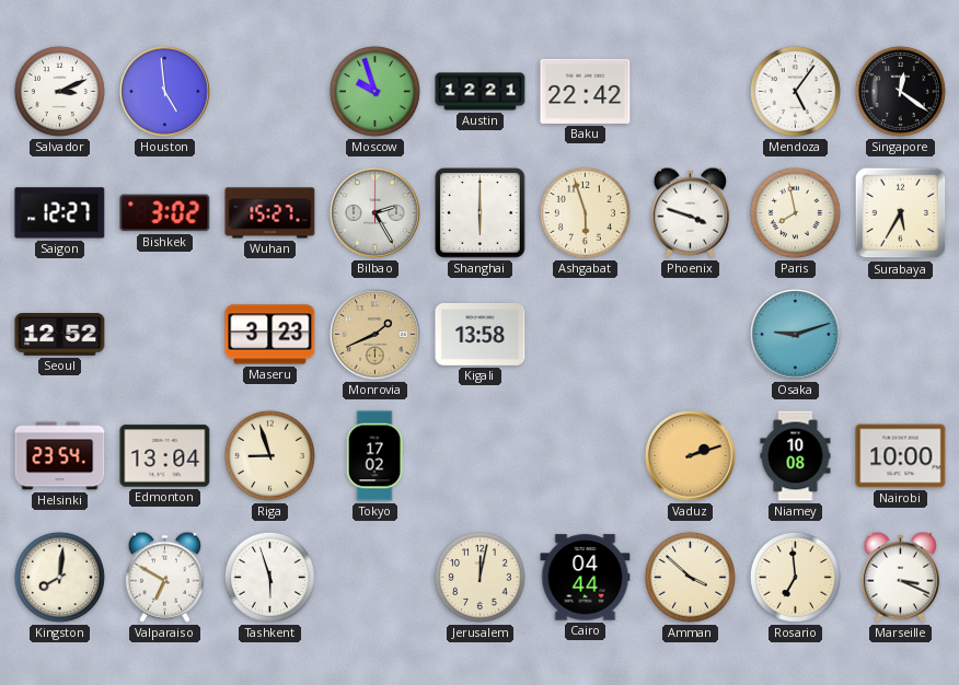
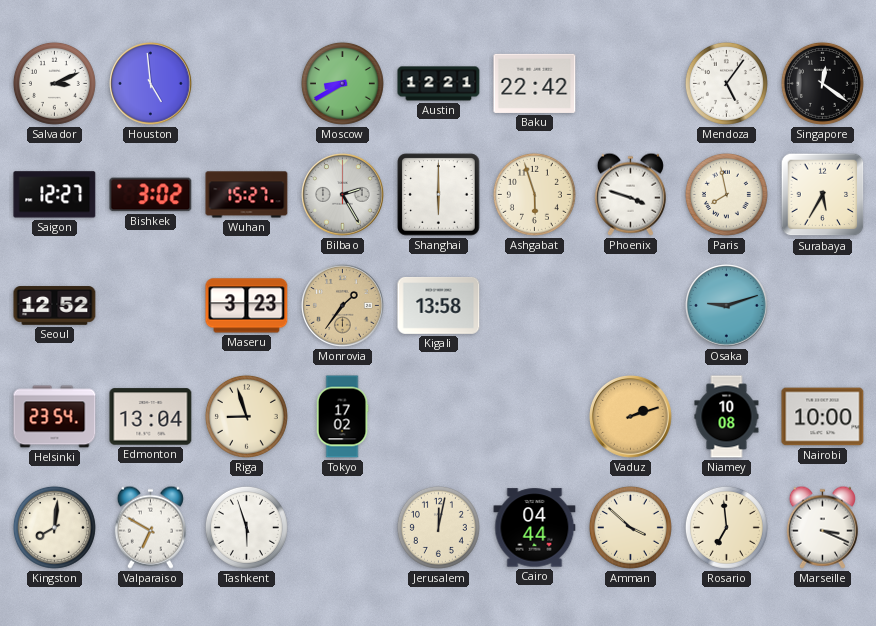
Moscow: 9:57 -> 8:40 (342, 83)
Monrovia: 1:41 -> 1:36 (343, 306)
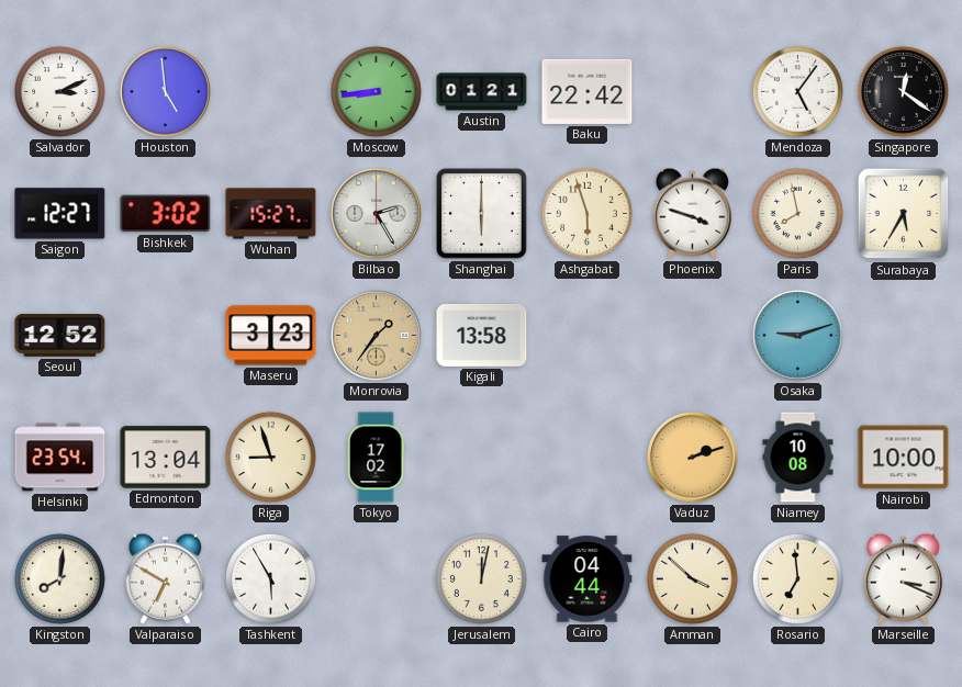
Moscow: 8:40 -> 8:44 (376, 91)
Austin: 12:21 -> 01:21 (482, 92)
Tashkent: 5:57 -> 5:55 (270, 578)
